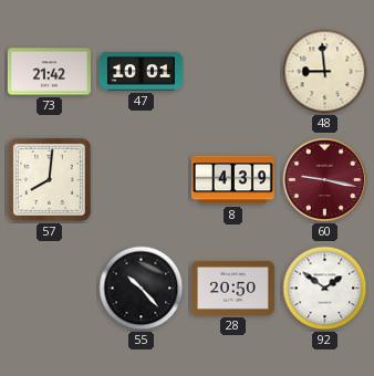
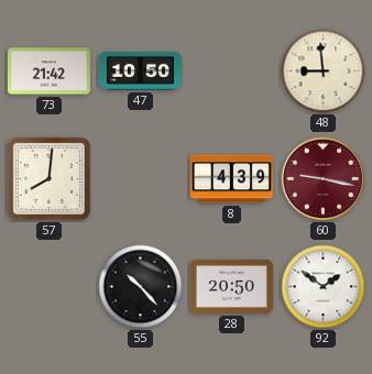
47: 10:01 -> 10:50 (140, 71)
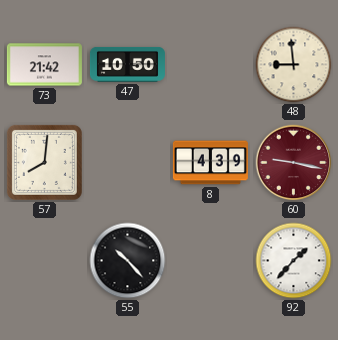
28: 20:50 -> none (231, 286)
92: 1:51 -> 1:37 (294, 261)
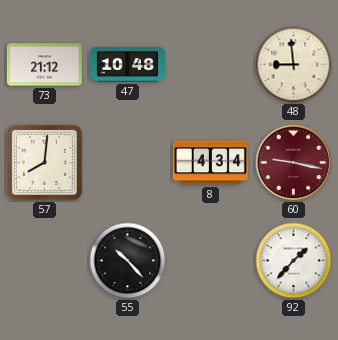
73: 21:42 -> 21:12 (44, 65)
47: 10:50 -> 10:48 (127, 65)
8: 4:39 -> 4:34 (210, 163)
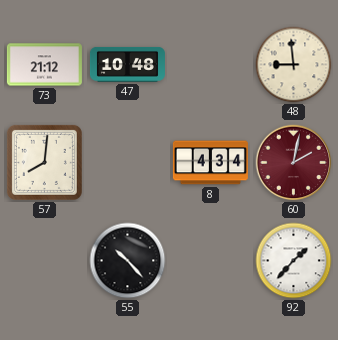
60: 9:17 -> 2:02 (294, 163)
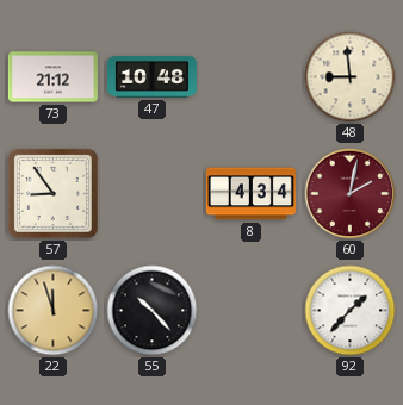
57: 8:01 -> 8:54 (52, 193)
22: none -> 11:57 (54, 311)
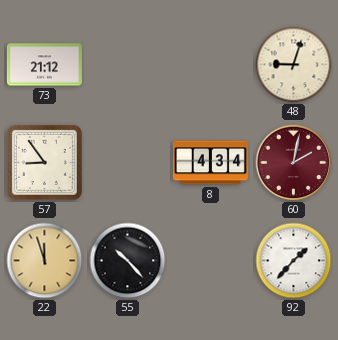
47: 10:48 -> none (151, 77)
48: 8:59 -> 9:03 (294, 65)
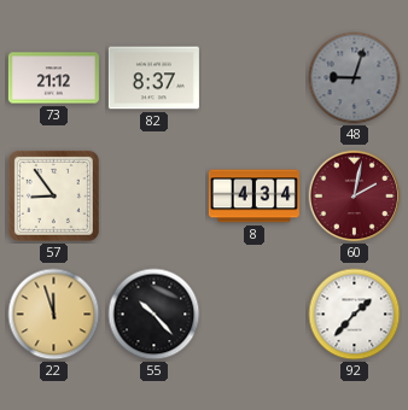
82: none -> 8:37 (153, 78)
48 dial: cream -> grey (355, 78)
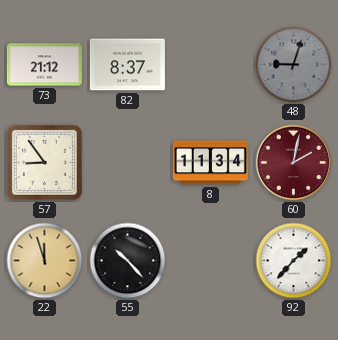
8: 4:34 -> 11:34 (210, 163)
